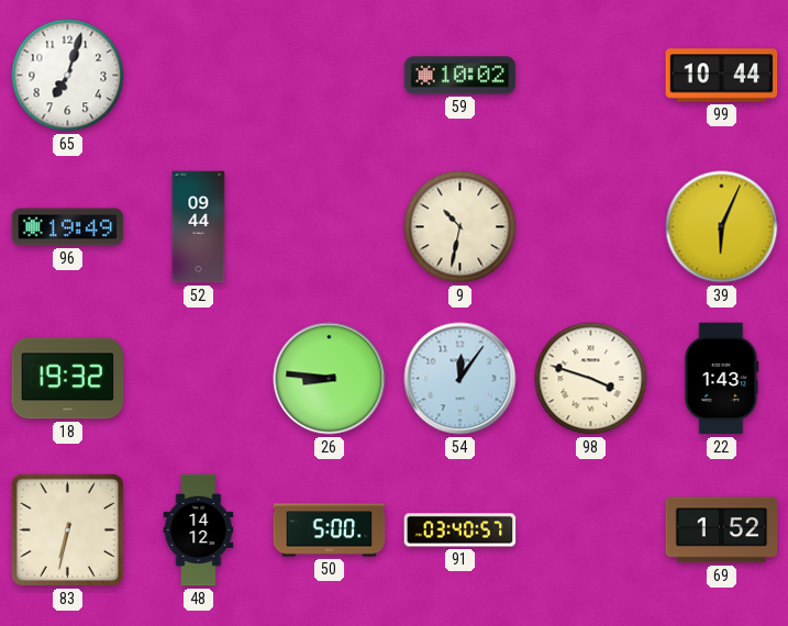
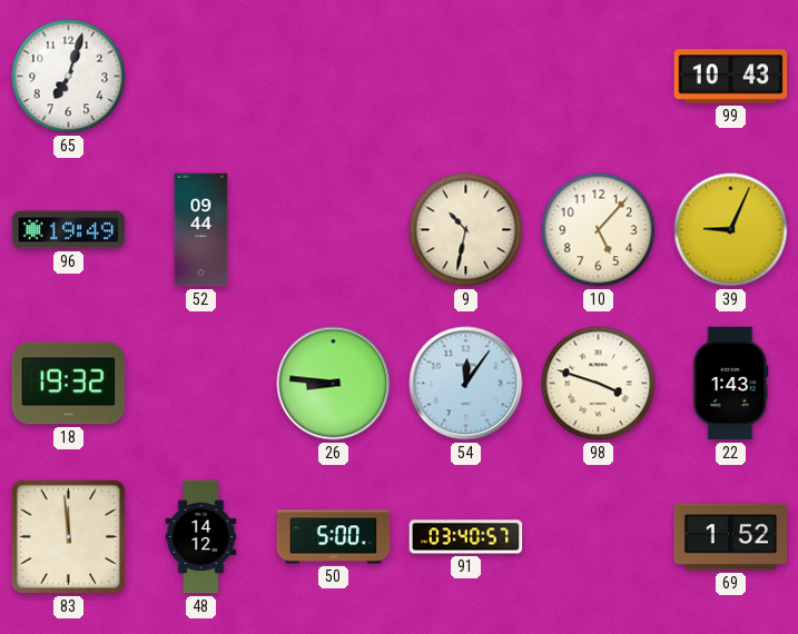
59: 10:02 -> none (460, 76)
99: 10:44 -> 10:43 (731, 77)
10: none -> 5:07 (599, 230)
39: 6:04 -> 9:04 (731, 230)
83: 6:32 -> 11:59 (68, 536)
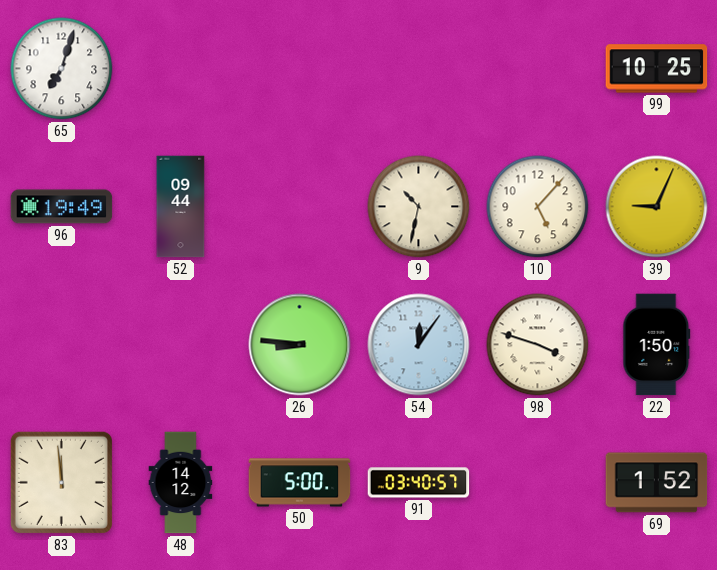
99: 10:43 -> 10:25 (657, 69)
18: 19:32 -> none (69, 384)
22: 1:43 -> 1:50 (657, 345)
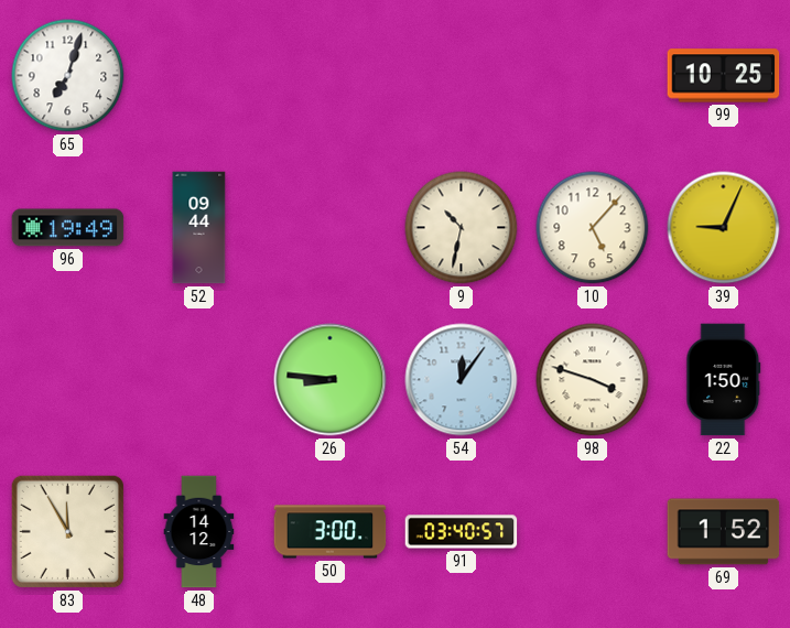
83: 11:59 -> 11:55 (67, 531)
50: 5:00 -> 3:00 (331, 532)
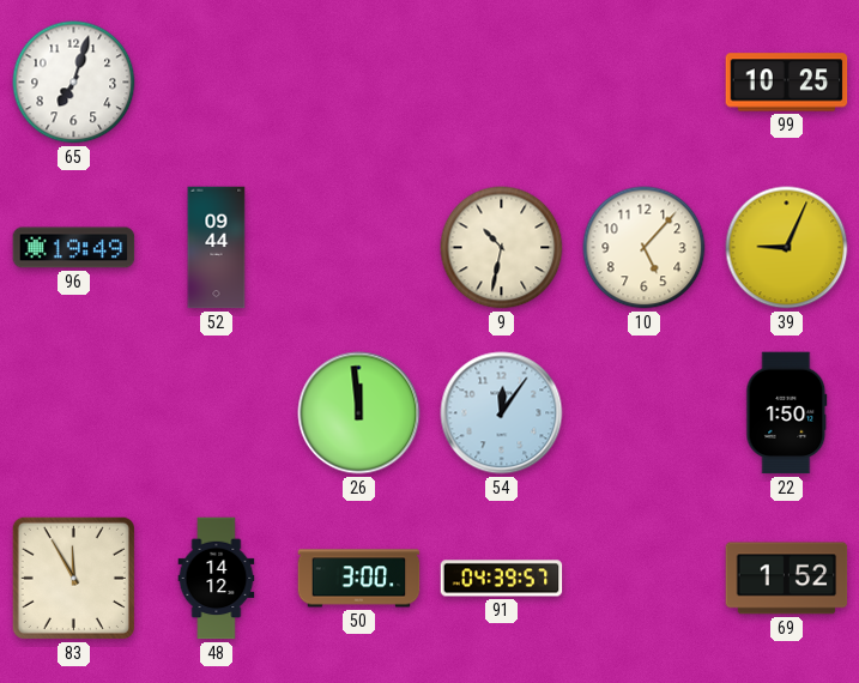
26: 8:46 -> 11:59 (359, 413)
98: 3:48 -> none (593, 380)
91: 03:40 -> 04:39 (502, 579)
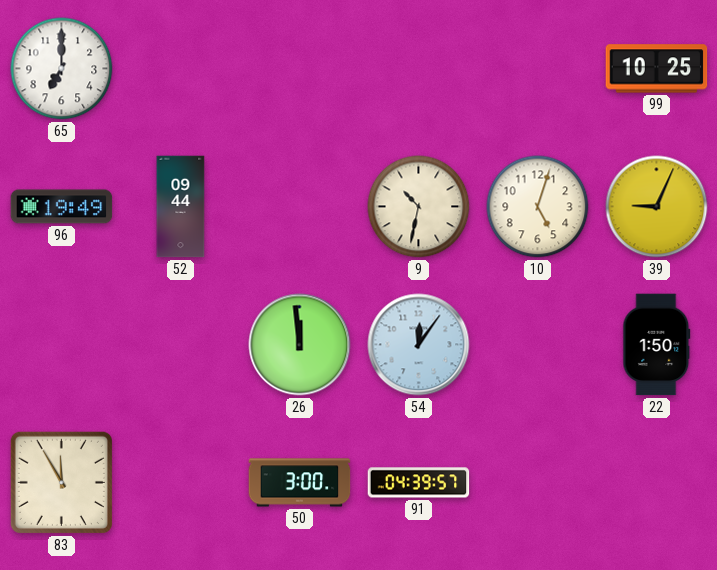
65: 7:03 -> 7:00 (62, 69)
10: 5:07 -> 5:03 (538, 207)
48: 14:12 -> none (217, 579)
69: 1:52 -> none (787, 579)
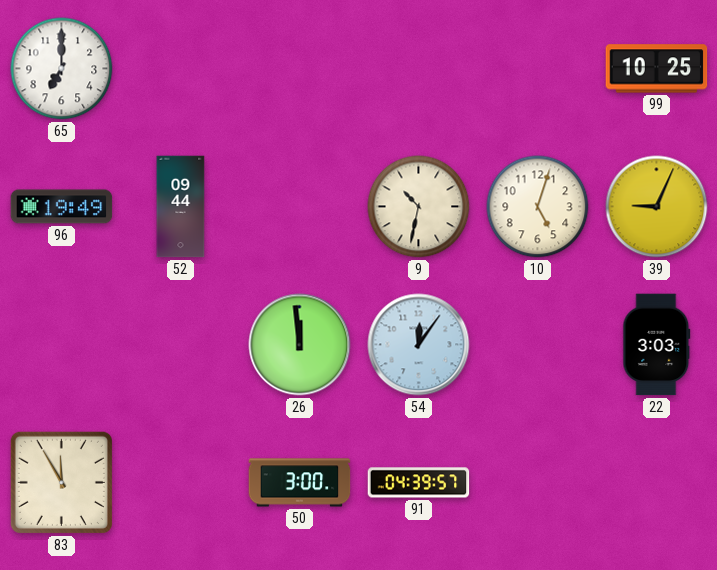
22: 1:50 -> 3:03 (657, 345)
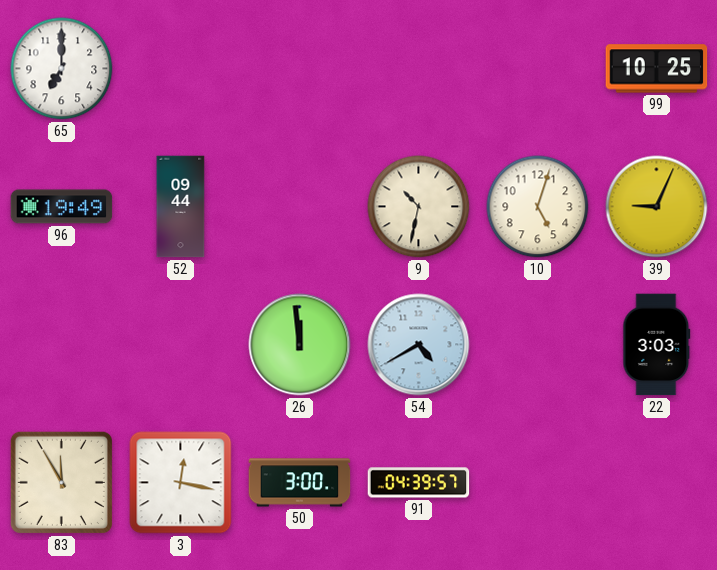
54: 12:06 -> 4:40 (419, 345)
3: none -> 12:17 (181, 483)
